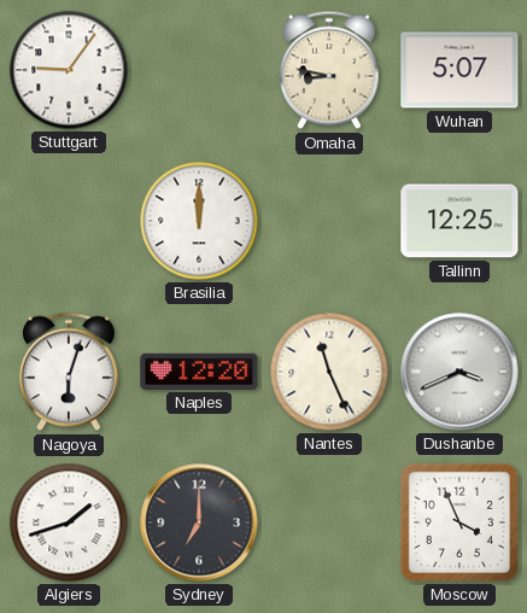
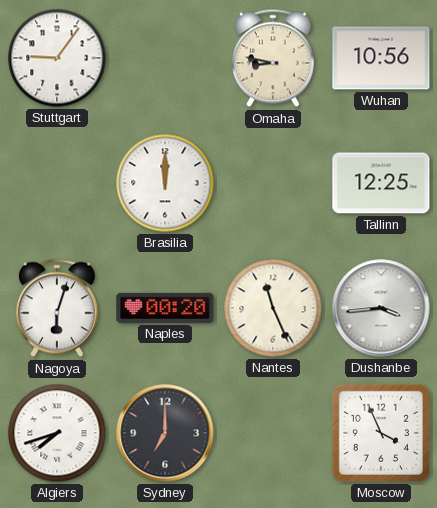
Wuhan: 5:07 -> 10:56 (381, 58)
Naples: 12:20 -> 00:20 (165, 308)
Dushanbe: 3:41 -> 3:44 (381, 308)
Algiers: 1:42 -> 7:42 (57, 433)
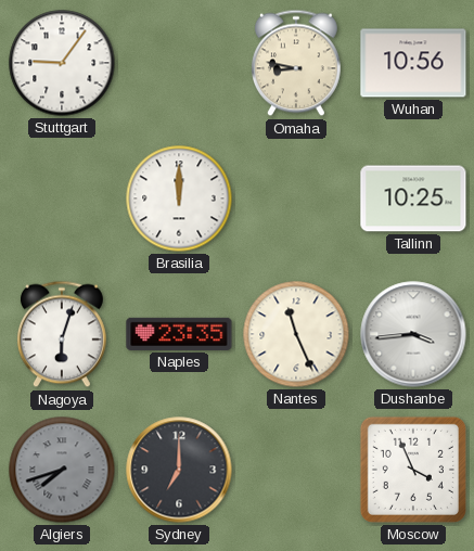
Tallinn: 12:25 -> 10:25 (413, 198)
Naples: 00:20 -> 23:35 (179, 334)
Algiers dial: white -> grey (62, 470)
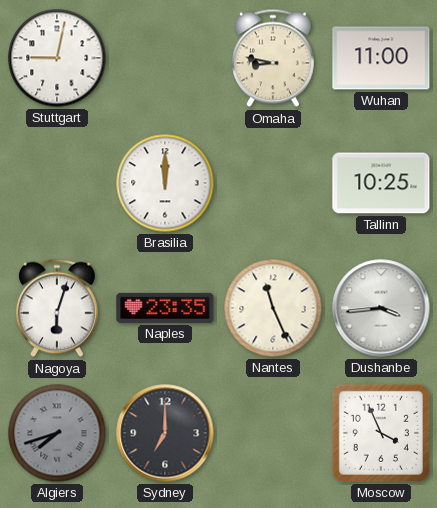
Stuttgart: 9:06 -> 9:02 (57, 58)
Wuhan: 10:56 -> 11:00 (381, 58)
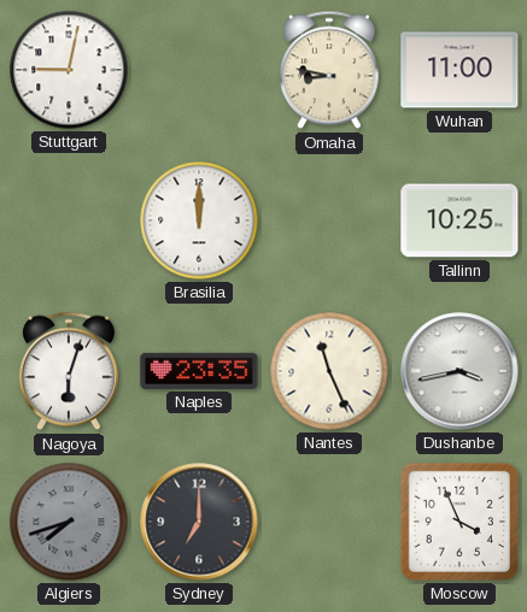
Dushanbe: 3:44 -> 3:43 (459, 371)
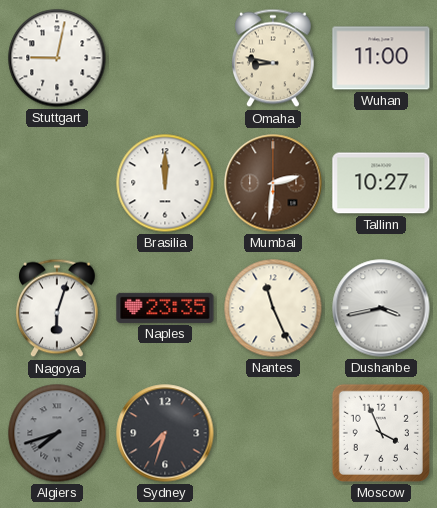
Mumbai: none -> 2:31 (273, 183)
Tallinn: 10:25 -> 10:27 (381, 183)
Sydney: 7:00 -> 7:33 (165, 433)
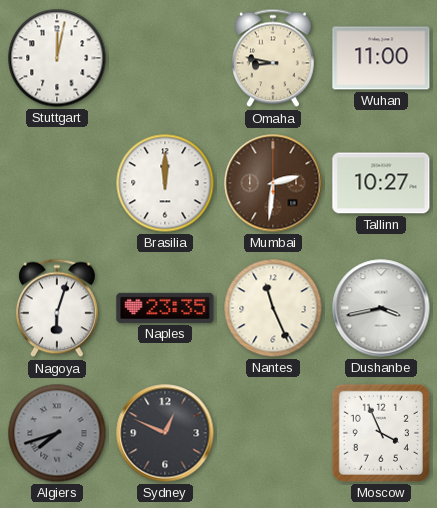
Stuttgart: 9:02 -> 12:02 (57, 58)
Sydney: 7:33 -> 12:49 (165, 433)
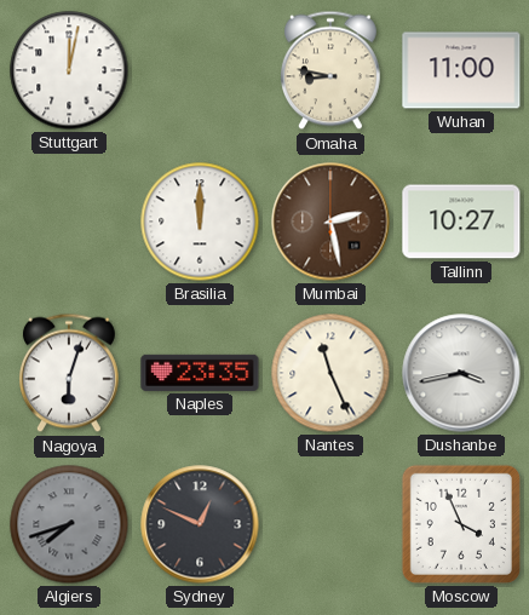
Mumbai: 2:31 -> 2:28 (330, 222)
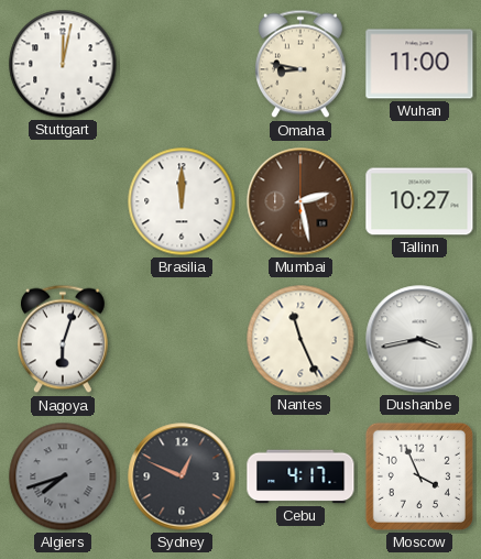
Naples: 23:35 -> none (200, 373)
Cebu: none -> 4:17 (300, 476)
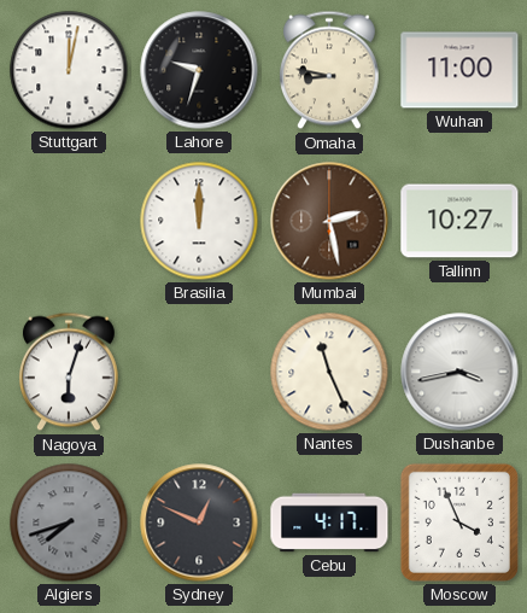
Lahore: none -> 9:33 (199, 70)
